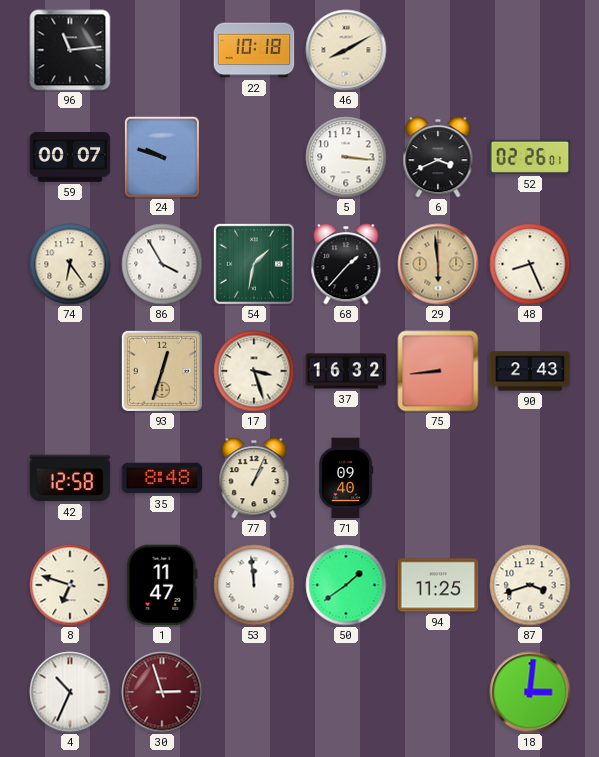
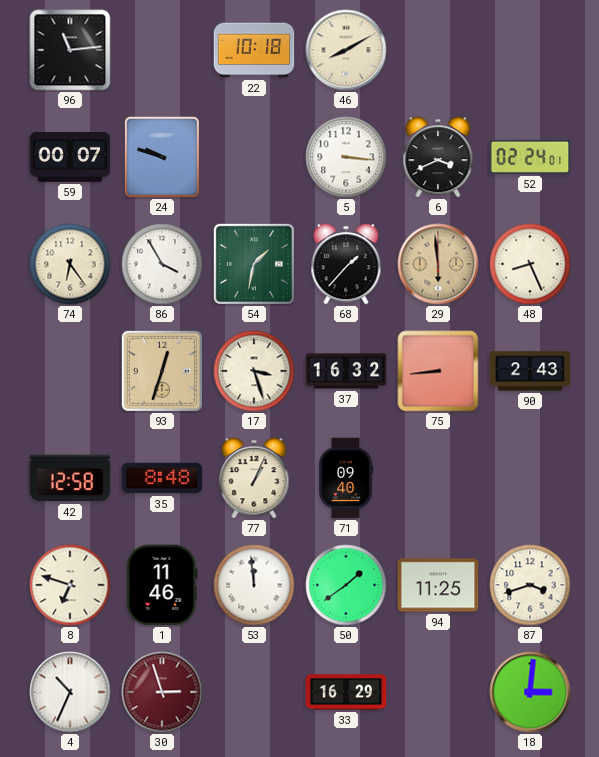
52: 02:26 -> 02:24 (530, 157)
1: 11:47 -> 11:46 (162, 585)
33: none -> 16:29 (346, 692)
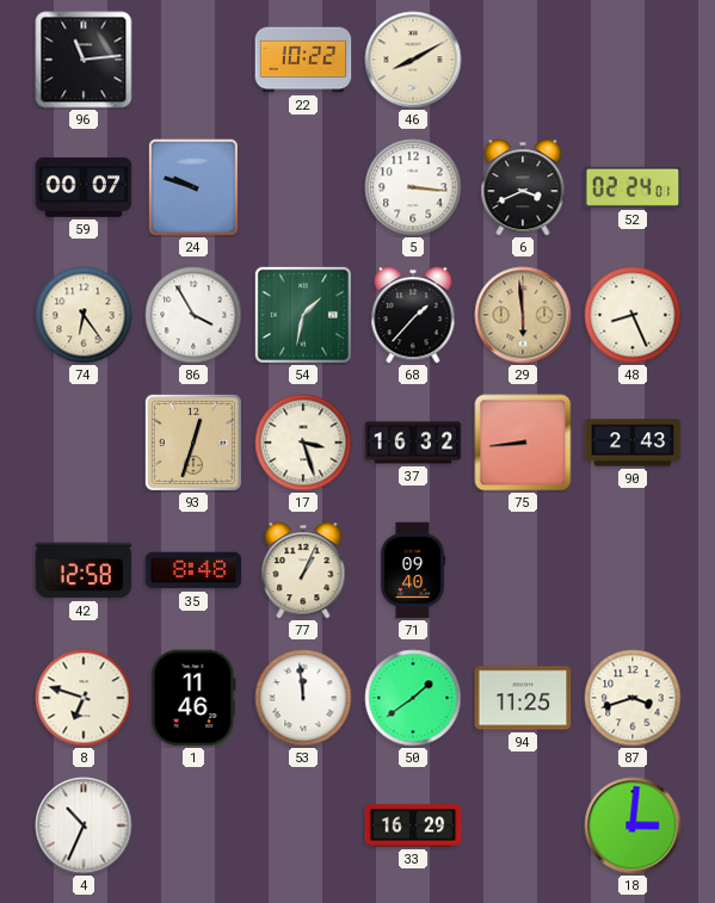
22: 10:18 -> 10:22 (303, 60)
30: 2:57 -> none (162, 692)
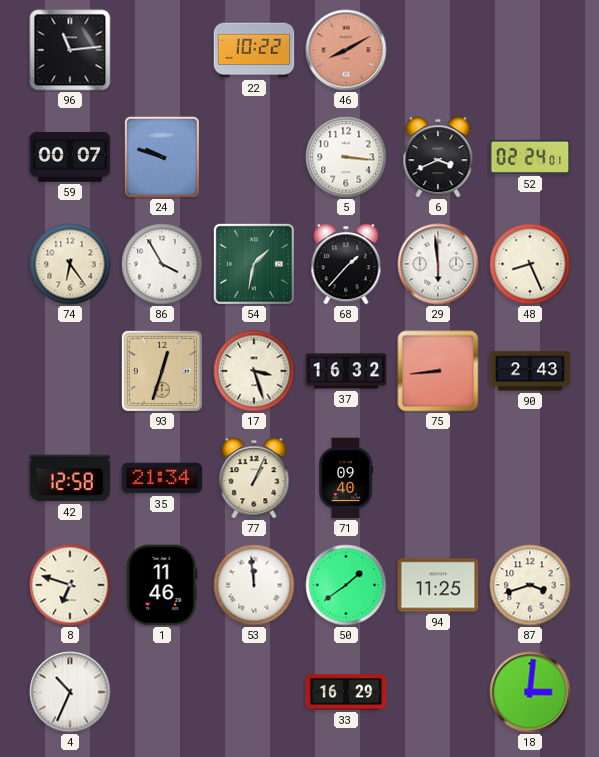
46 dial: cream -> salmon (346, 50)
29 dial: champagne -> white (438, 264)
35: 8:48 -> 21:34 (162, 478)
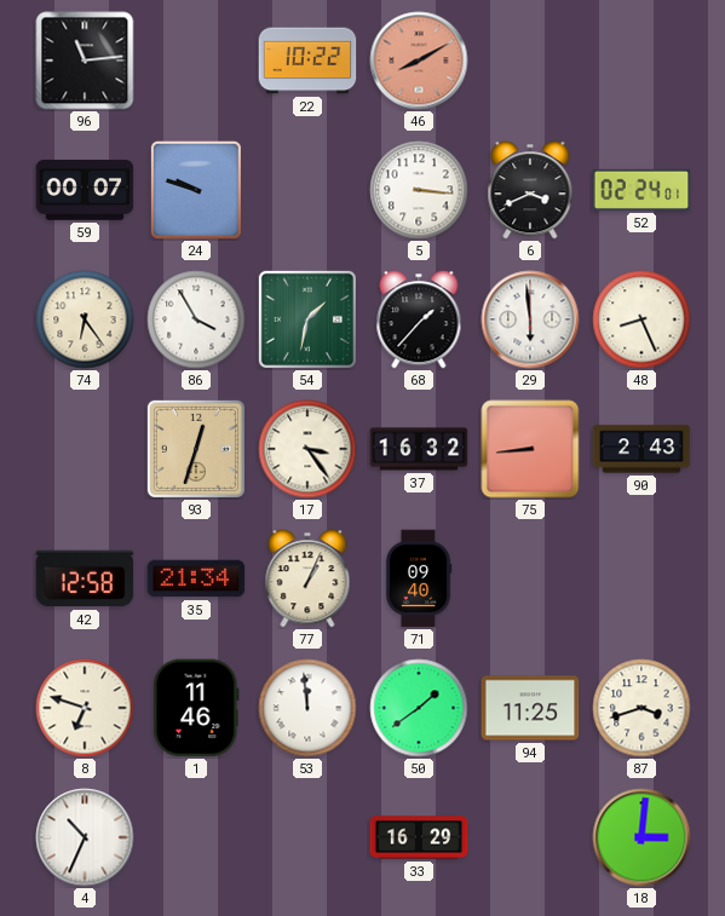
17: 3:27 -> 3:24 (307, 449)
